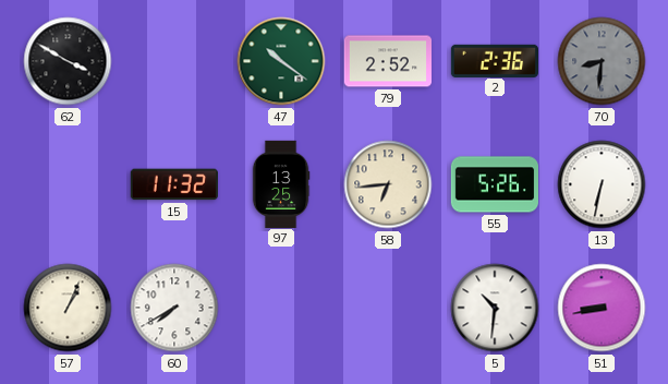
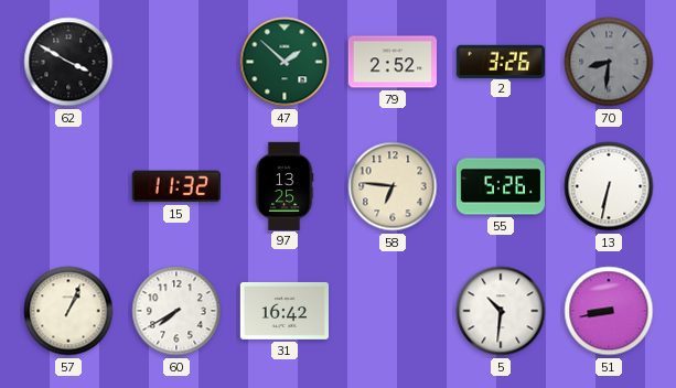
47: 10:21 -> 1:52 (285, 62)
2: 2:36 -> 3:26 (500, 61)
58: 6:44 -> 6:46 (393, 186)
31: none -> 16:42 (283, 311)
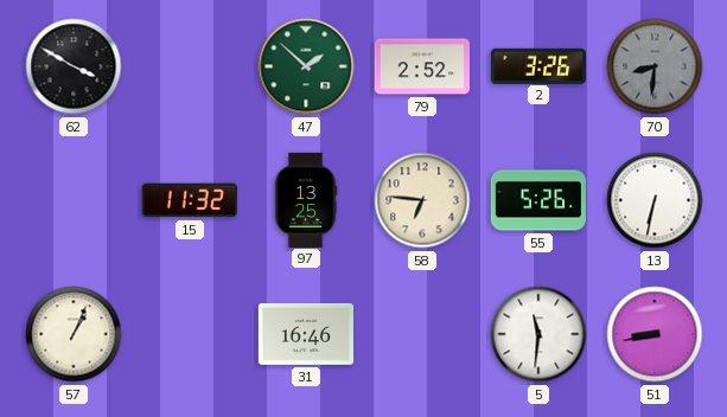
60: 7:40 -> none (176, 311)
31: 16:42 -> 16:46 (305, 334)
5: 10:31 -> 11:31 (538, 334)
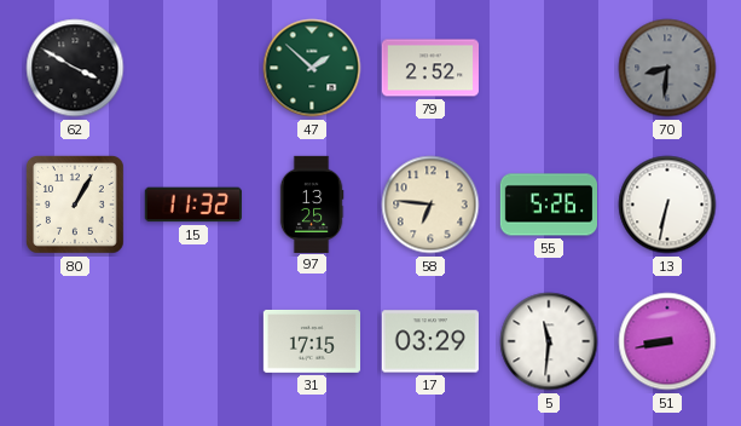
2: 3:26 -> none (537, 65)
80: none -> 1:05 (75, 205)
57: 1:04 -> none (74, 334)
31: 16:46 -> 17:15 (311, 341)
17: none -> 03:29 (430, 341)
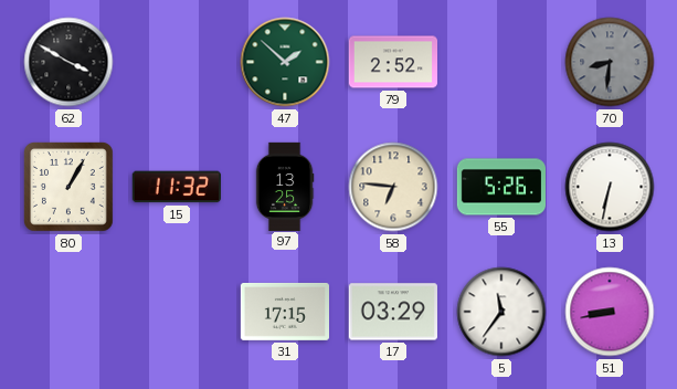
5: 11:31 -> 11:36 (501, 312)
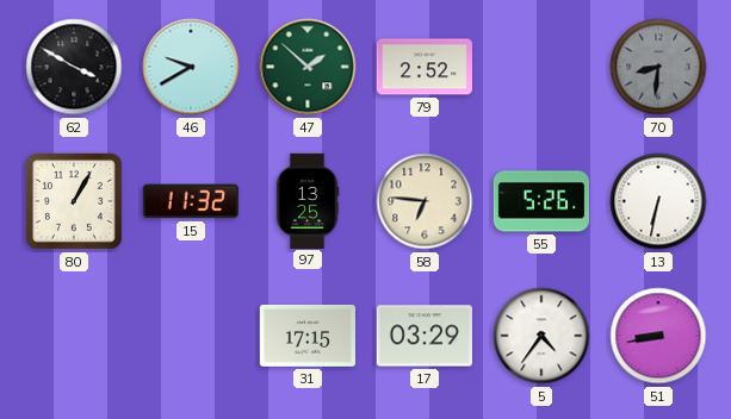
46: none -> 9:40 (191, 67)
5: 11:36 -> 4:36 (541, 336)
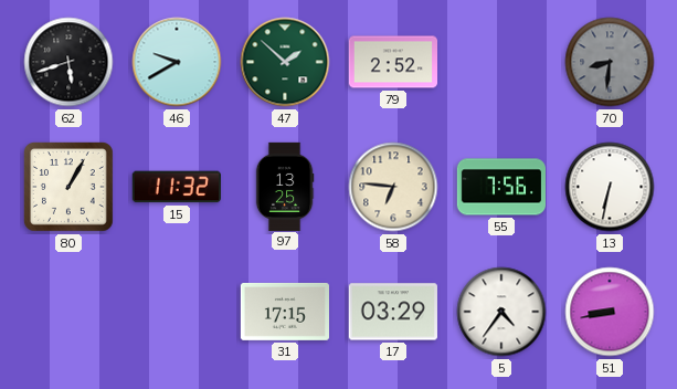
62: 3:50 -> 5:42 (68, 62)
55: 5:26 -> 7:56 (500, 187)
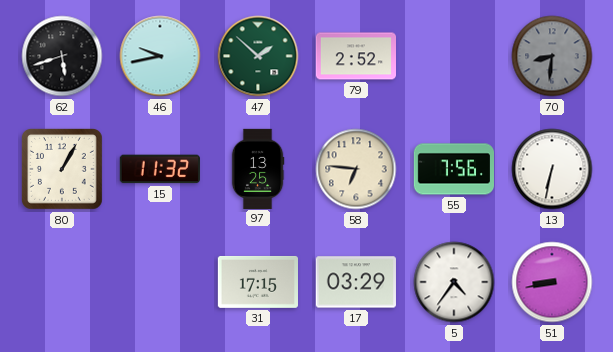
46: 9:40 -> 9:43 (160, 56)
